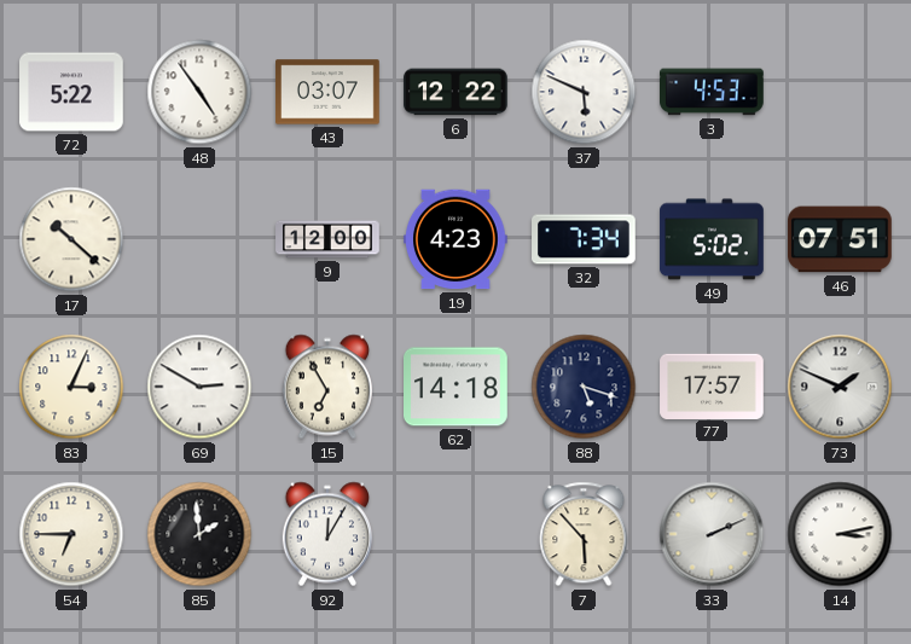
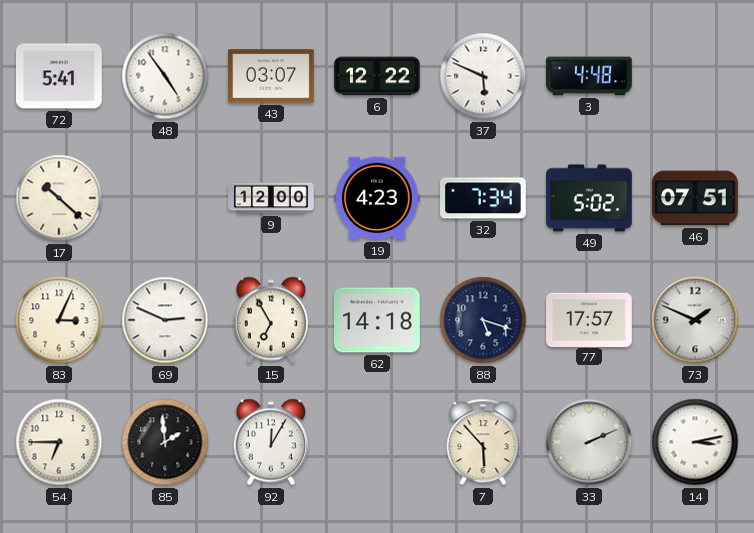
72: 5:22 -> 5:41 (60, 76)
3: 4:53 -> 4:48 (590, 76)
69: 2:50 -> 2:49 (165, 320)
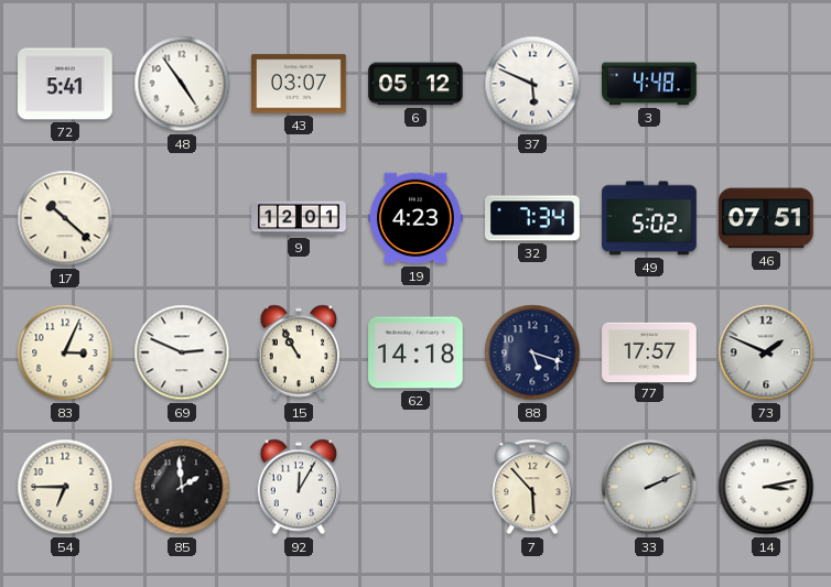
6: 12:22 -> 05:12 (417, 84)
9: 12:00 -> 12:01 (299, 218)
15: 6:55 -> 10:55 (298, 352)
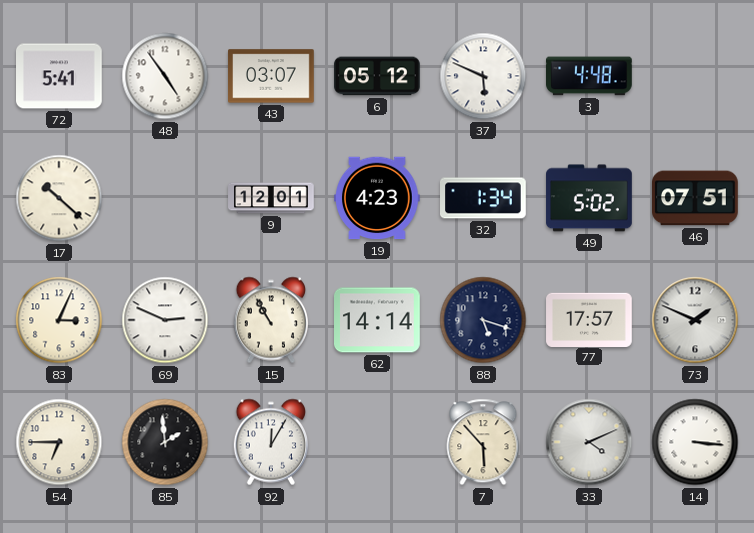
32: 7:34 -> 1:34 (483, 198)
62: 14:18 -> 14:14 (378, 320)
33: 2:11 -> 4:11 (589, 442)
14: 3:13 -> 3:16 (695, 442)
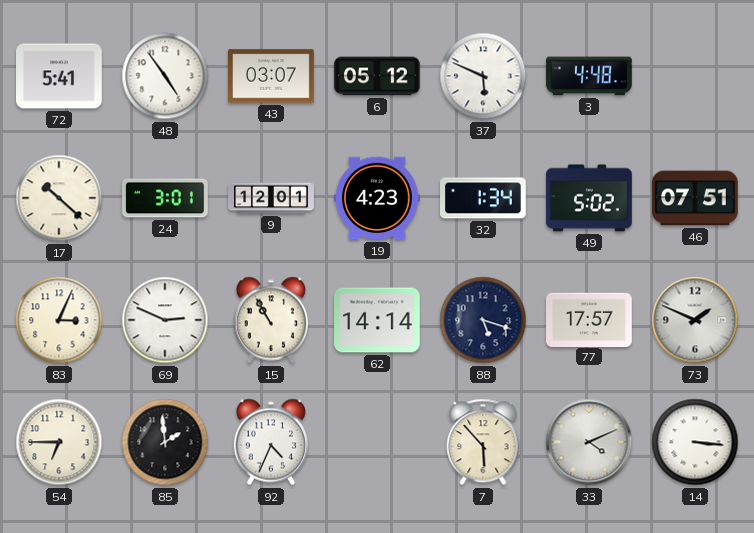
24: none -> 3:01 (165, 198)
92: 12:05 -> 4:34 (270, 442)
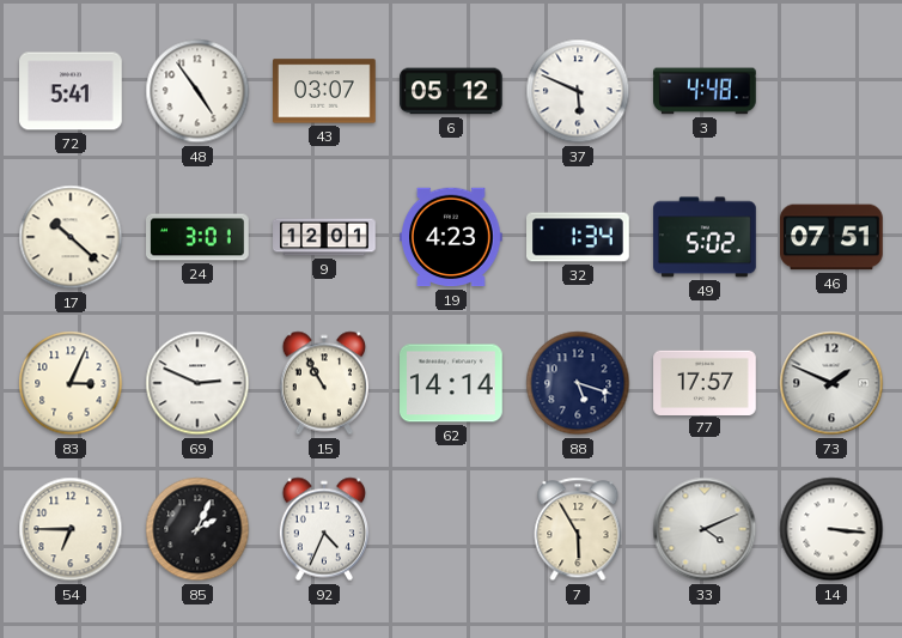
85: 1:59 -> 2:04 (197, 529)
7: 5:53 -> 5:55 (578, 529)
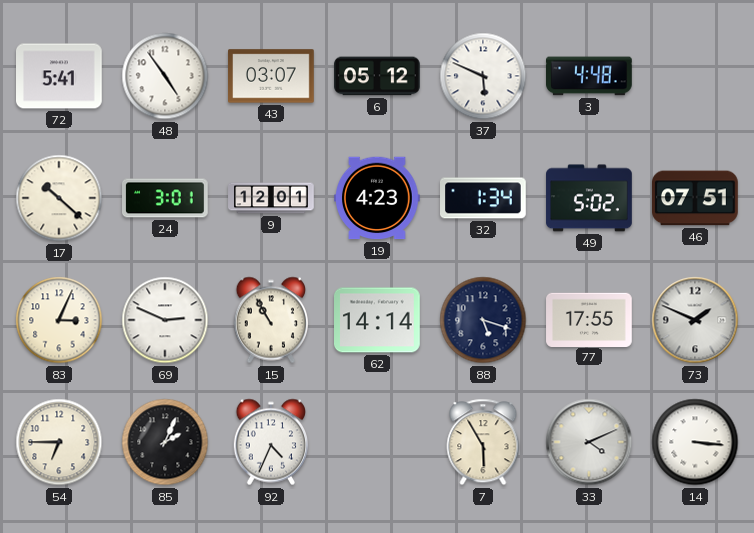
77: 17:57 -> 17:55 (589, 319)
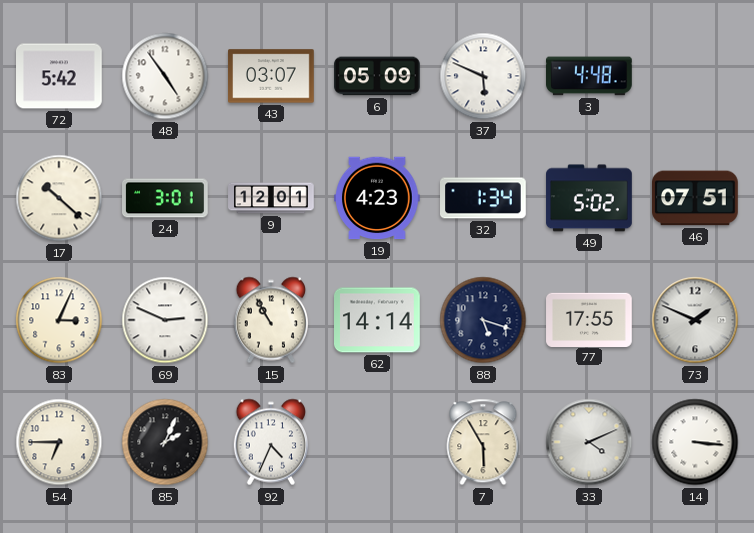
72: 5:41 -> 5:42 (60, 76)
6: 05:12 -> 05:09 (378, 76)
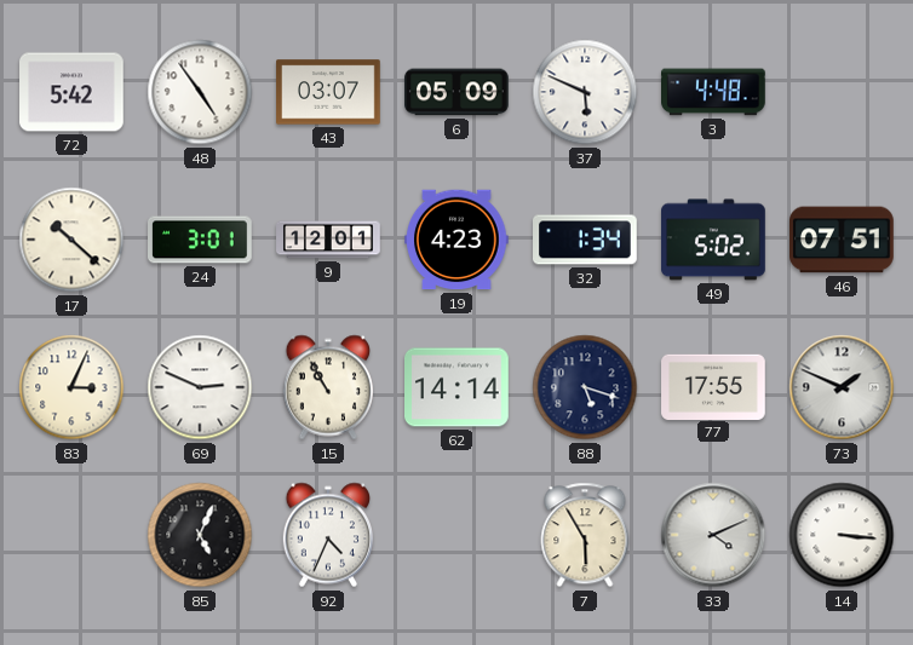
54: 6:45 -> none (59, 442)
85: 2:04 -> 5:04 (200, 535)
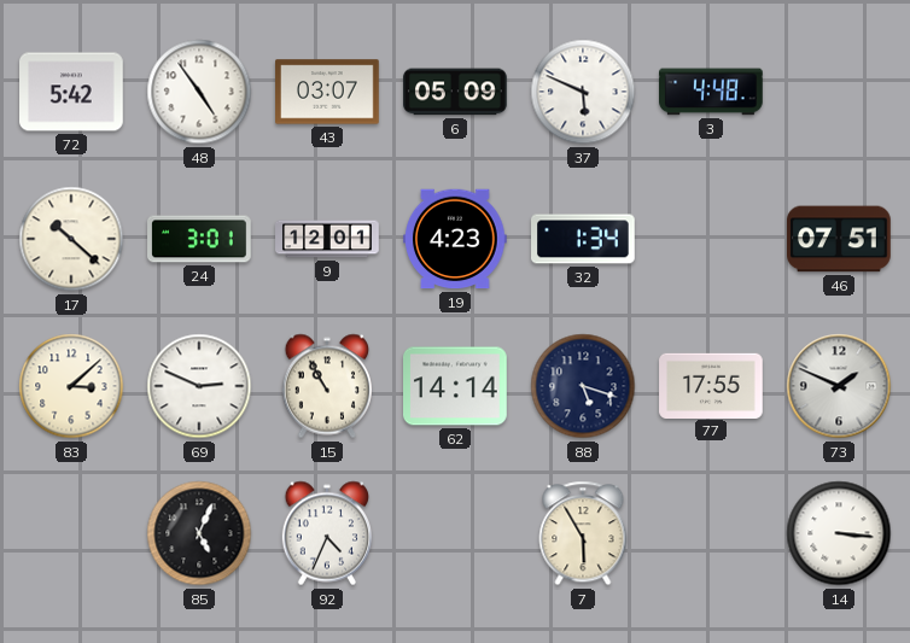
49: 5:02 -> none (713, 240)
83: 3:04 -> 3:08 (71, 386)
33: 4:11 -> none (713, 535)
